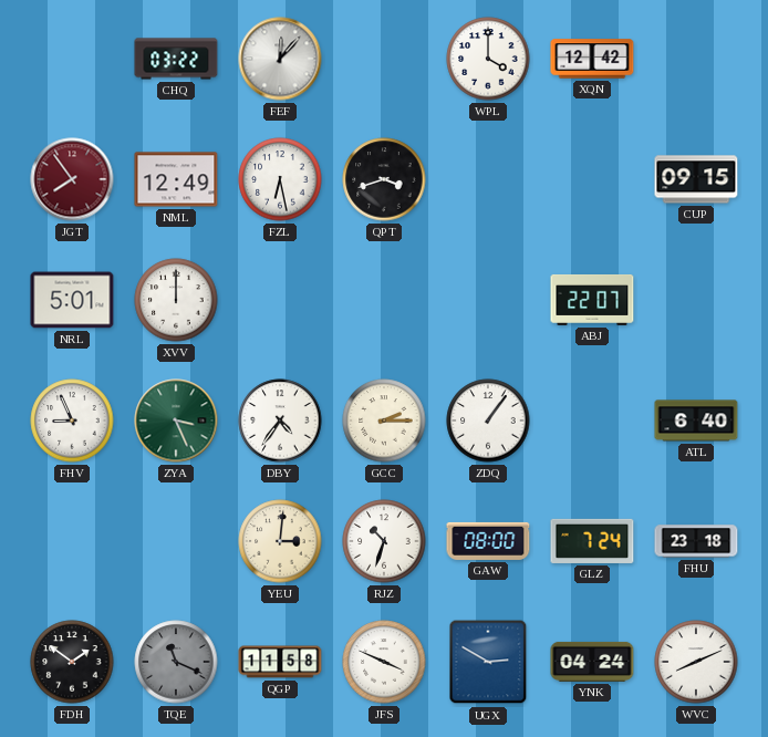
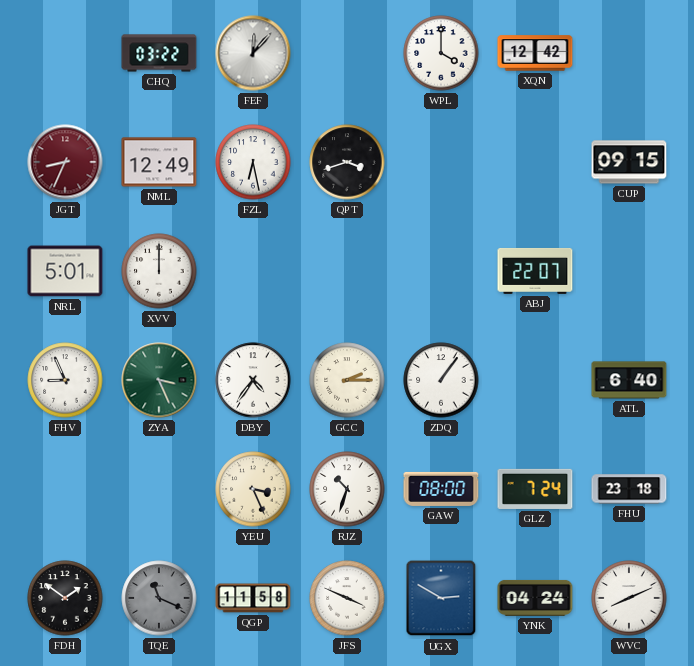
JGT: 7:54 -> 8:34 (65, 162)
YEU: 3:01 -> 3:26 (253, 489)
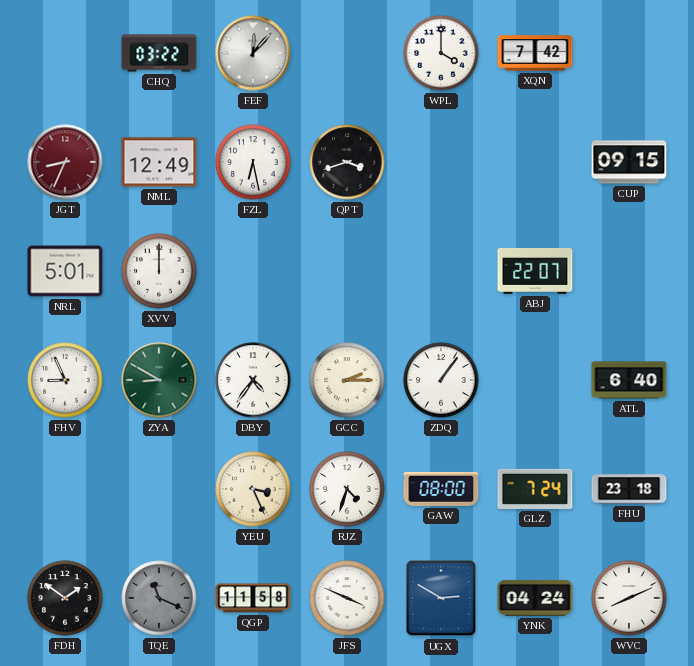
XQN: 12:42 -> 7:42 (535, 53)
ZYA: 3:26 -> 8:50 (159, 380)
RJZ: 10:33 -> 4:33 (347, 489)
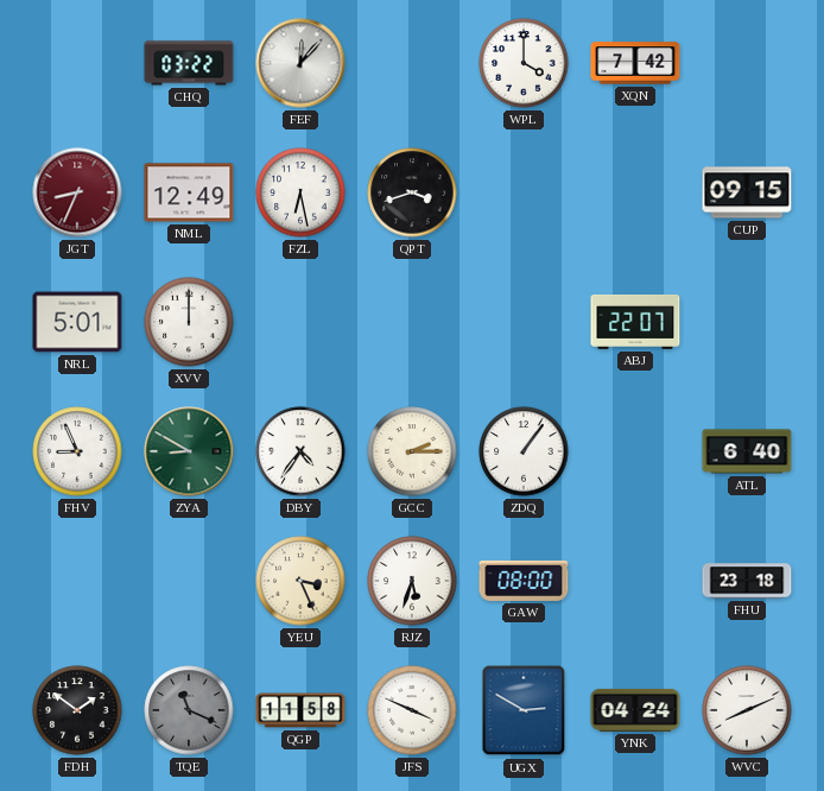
RJZ: 4:33 -> 5:33 (412, 581)
GLZ: 7:24 -> none (535, 489)
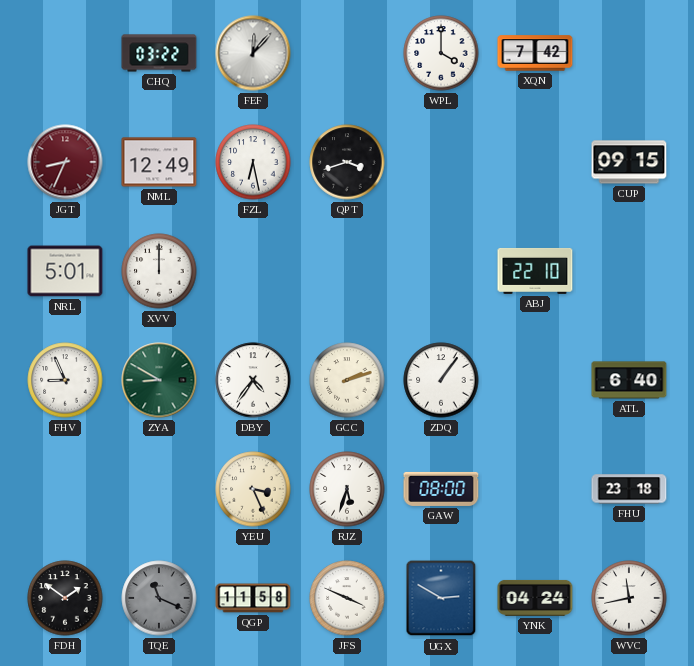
ABJ: 22:07 -> 22:10 (535, 271)
GCC: 2:15 -> 2:12 (347, 380)
WVC: 8:11 -> 11:43 (629, 598)
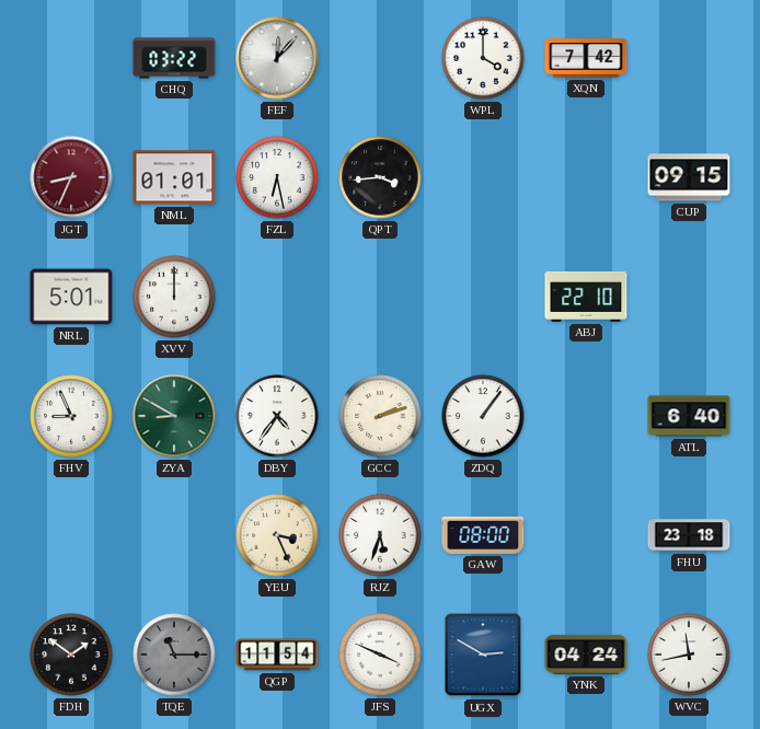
NML: 12:49 -> 01:01 (174, 177)
QPT: 3:42 -> 3:44 (380, 177)
TQE: 11:19 -> 11:15 (174, 655)
QGP: 11:58 -> 11:54 (277, 655)
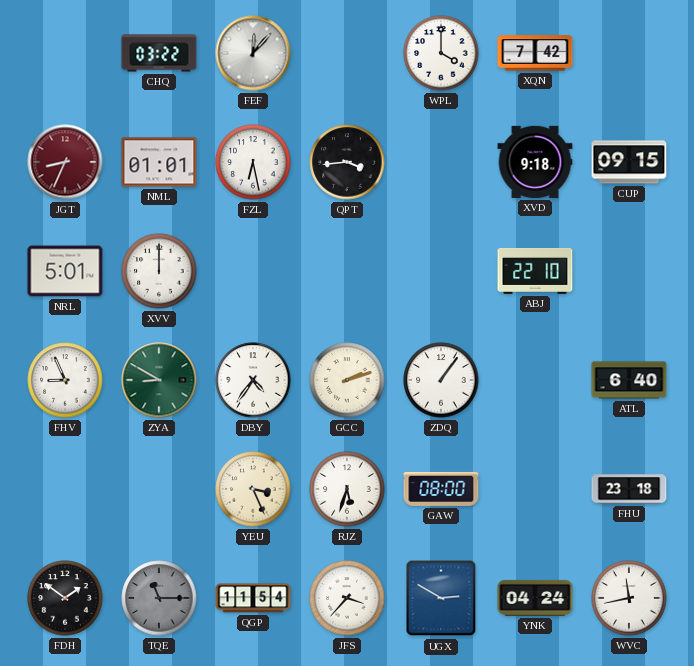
XVD: none -> 9:18 (535, 162)
JFS: 3:49 -> 3:37 (347, 598)
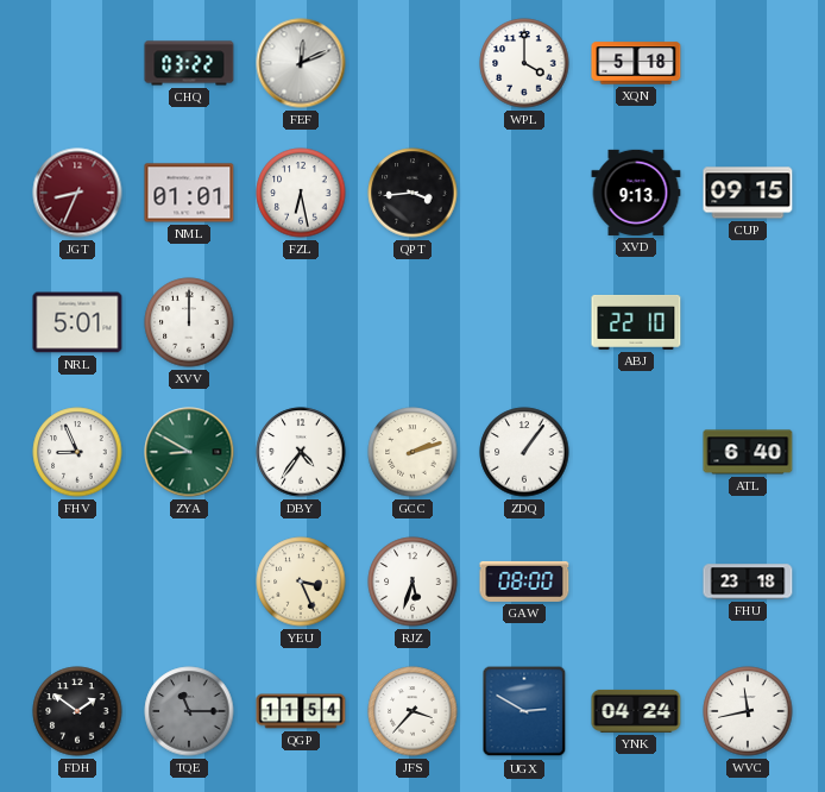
FEF: 12:07 -> 12:11 (301, 63)
XQN: 7:42 -> 5:18 (636, 63)
XVD: 9:18 -> 9:13 (636, 193)
